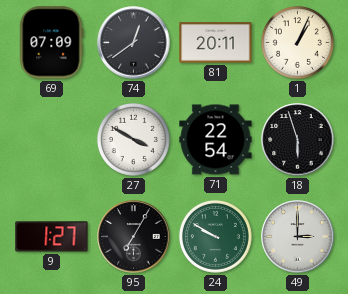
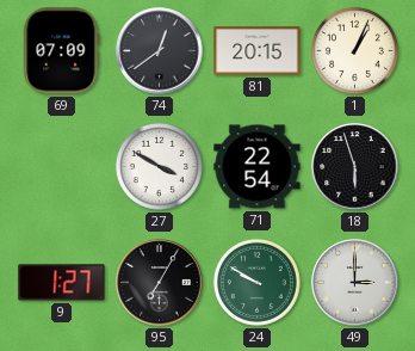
81: 20:11 -> 20:15 (258, 51)
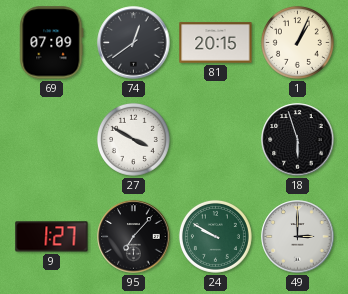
71: 22:54 -> none (258, 167)
95: 7:05 -> 7:07 (134, 237)
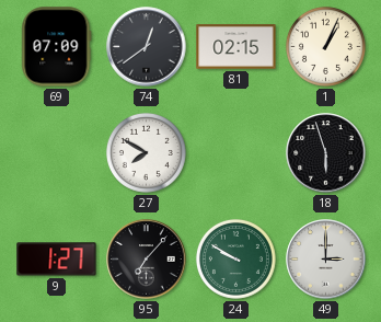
81: 20:15 -> 02:15 (236, 47)
27: 3:50 -> 7:50 (146, 152)
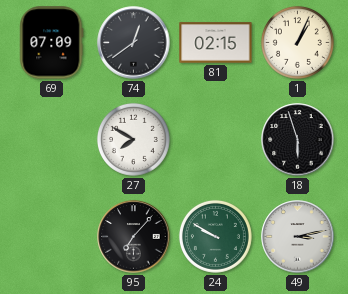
9: 1:27 -> none (57, 260)
49: 3:00 -> 3:13 (298, 237)
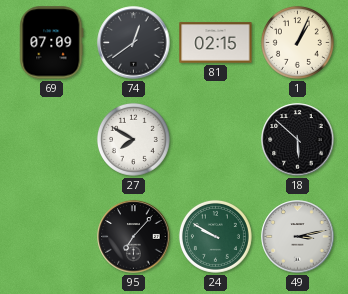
18: 5:57 -> 5:52 (298, 140)
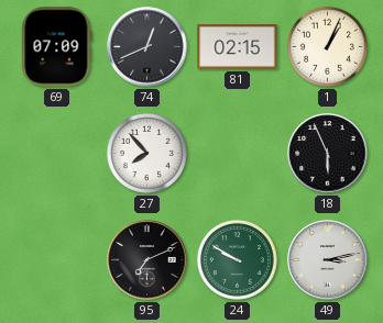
74: 12:39 -> 12:41 (147, 47)
27: 7:50 -> 7:53 (146, 153)
18: 5:52 -> 5:56 (328, 154)
95: 7:07 -> 7:11 (147, 260)
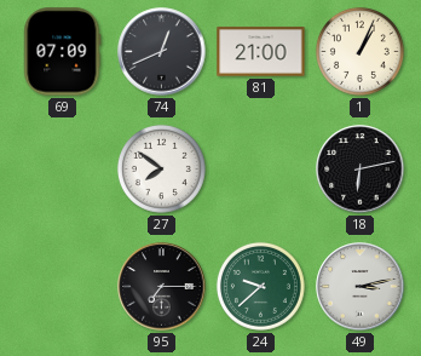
81: 02:15 -> 21:00 (261, 52)
27: 7:53 -> 7:51 (161, 168)
18: 5:56 -> 6:13 (361, 170)
95: 7:11 -> 7:15 (162, 287)
24: 9:50 -> 9:38 (260, 286)
